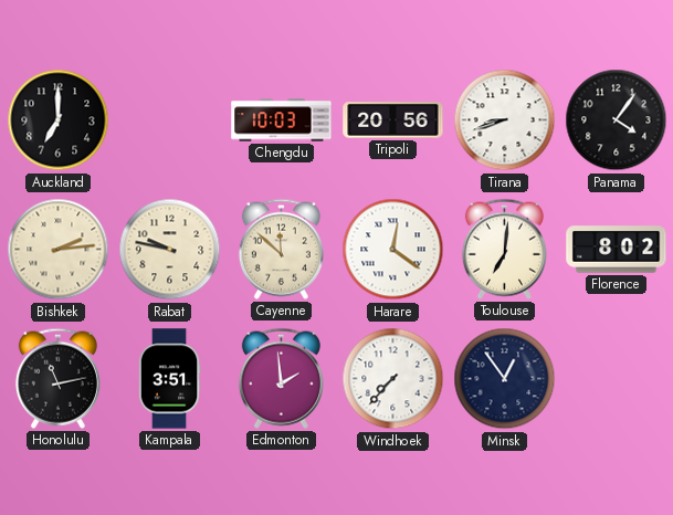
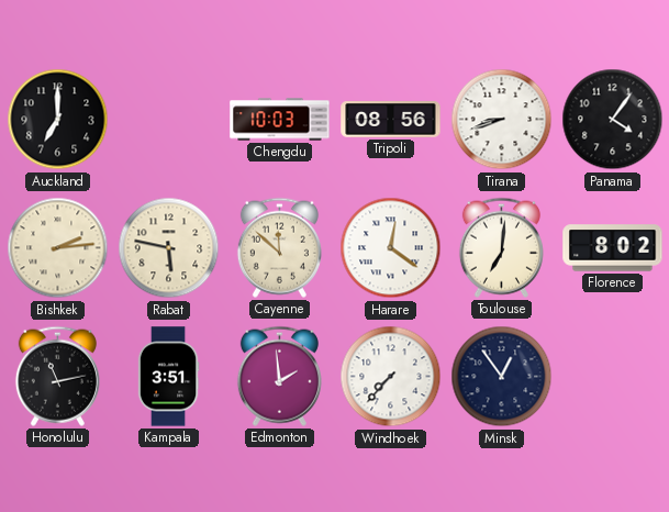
Tripoli: 20:56 -> 08:56 (391, 120)
Rabat: 9:47 -> 5:47 (169, 248)
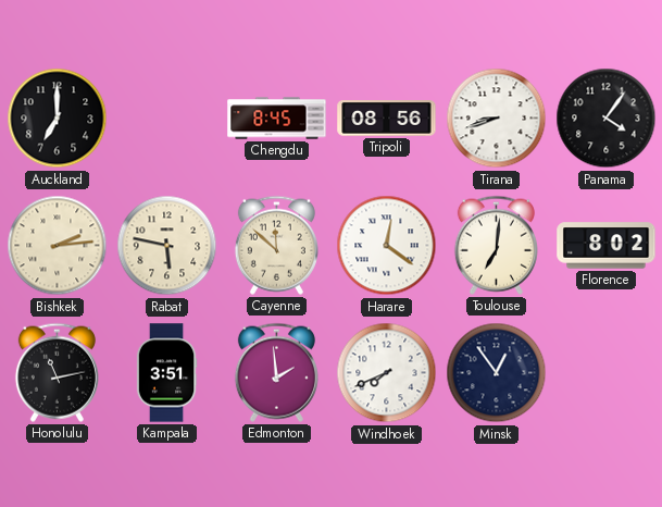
Chengdu: 10:03 -> 8:45 (277, 119)
Windhoek: 7:37 -> 7:41 (387, 373)
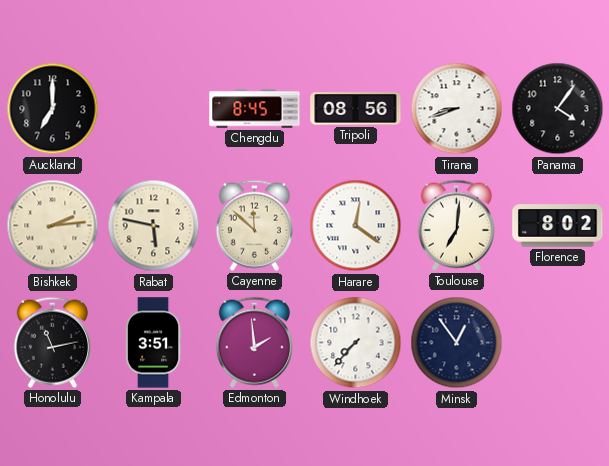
Windhoek: 7:41 -> 7:37 (356, 343)
